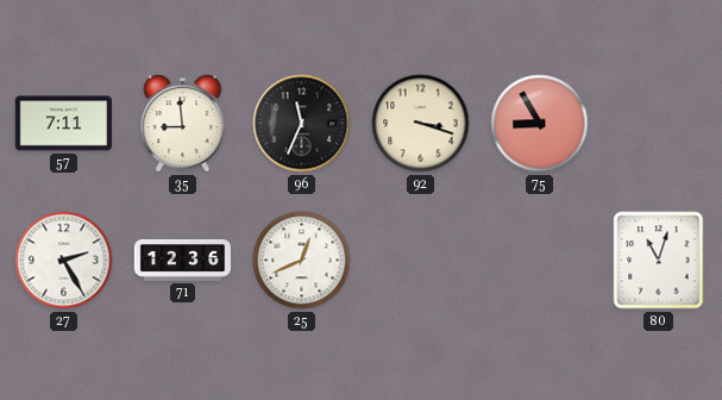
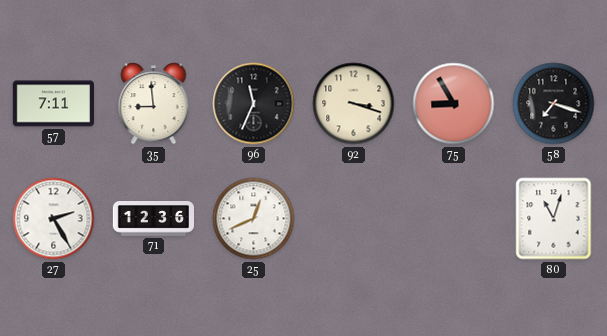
58: none -> 7:18 (554, 104)
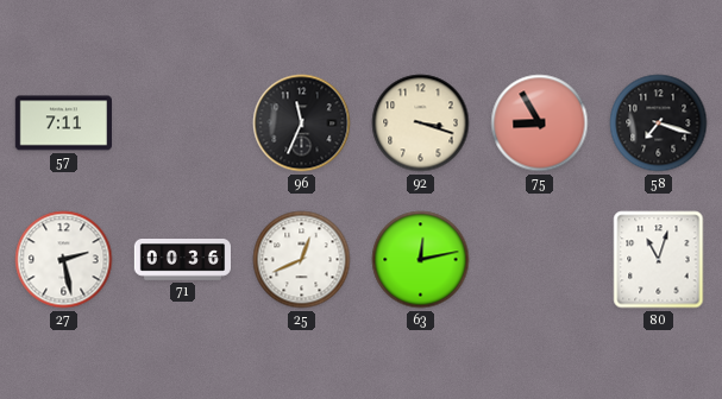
35: 8:59 -> none (154, 104)
27: 2:25 -> 2:28 (64, 260)
71: 12:36 -> 00:36 (182, 260)
63: none -> 12:13 (421, 260)
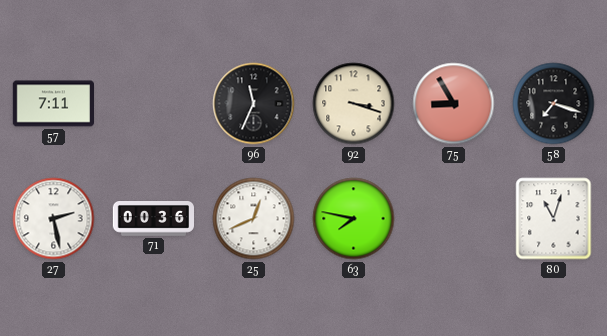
63: 12:13 -> 7:47 (354, 219)
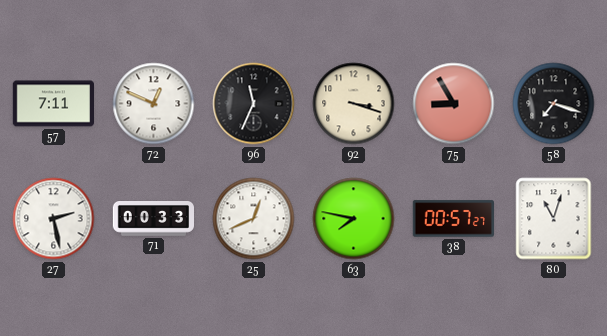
72: none -> 12:49 (154, 104)
71: 00:36 -> 00:33 (153, 219)
38: none -> 00:57 (453, 219)
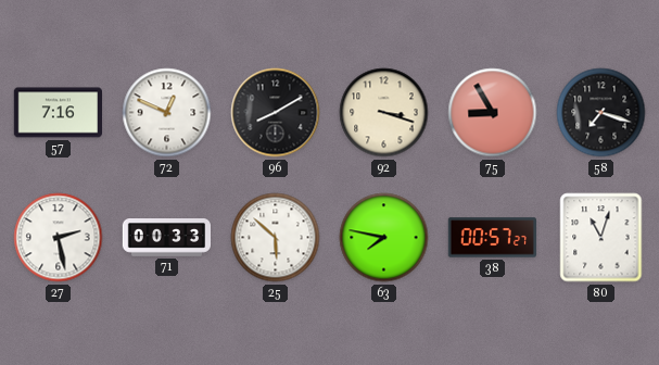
57: 7:11 -> 7:16 (58, 113)
96: 11:34 -> 8:10 (276, 113)
25: 12:41 -> 5:52 (276, 238)
